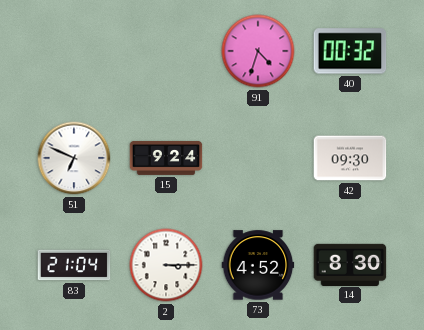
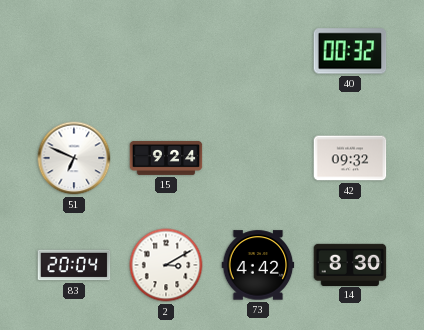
91: 4:33 -> none (258, 51)
42: 09:30 -> 09:32 (350, 158)
83: 21:04 -> 20:04 (74, 265)
2: 3:15 -> 3:10 (166, 265)
73: 4:52 -> 4:42 (258, 265)
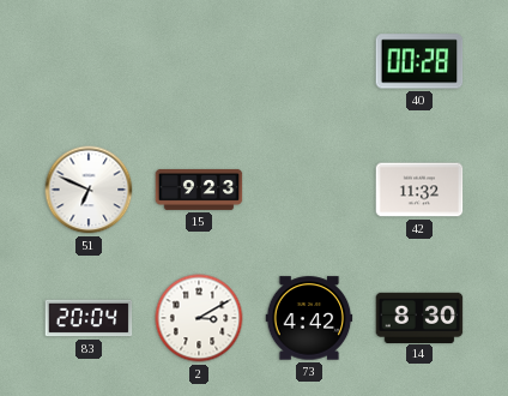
40: 00:32 -> 00:28 (419, 61)
15: 9:24 -> 9:23 (199, 190)
42: 09:32 -> 11:32 (419, 190)
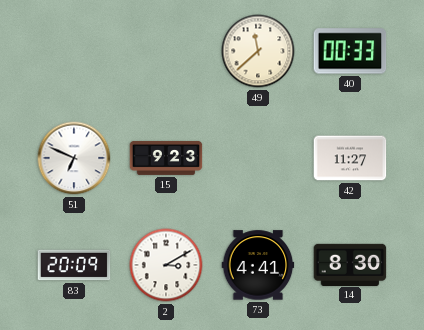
49: none -> 11:38 (258, 51)
40: 00:28 -> 00:33 (350, 51)
42: 11:32 -> 11:27 (350, 158)
83: 20:04 -> 20:09 (74, 265)
73: 4:42 -> 4:41 (258, 265)
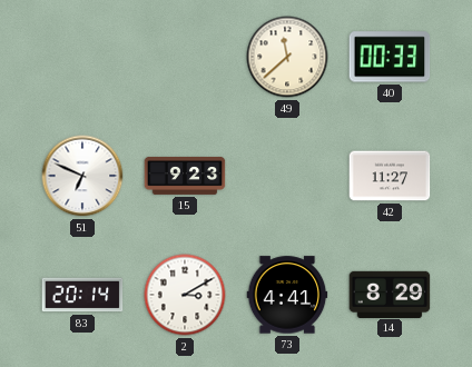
83: 20:09 -> 20:14 (82, 295)
14: 8:30 -> 8:29 (390, 294)
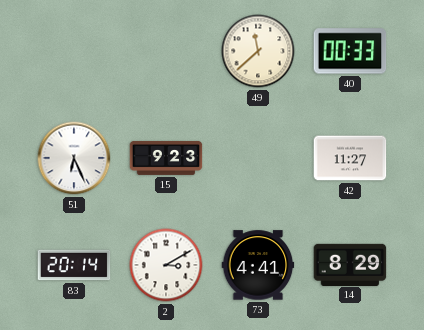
51: 6:49 -> 6:26 (74, 158)
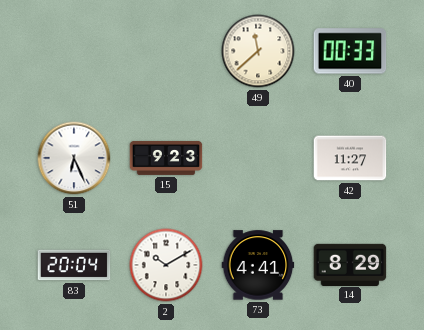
83: 20:14 -> 20:04 (74, 265)
2: 3:10 -> 10:10 (166, 265)
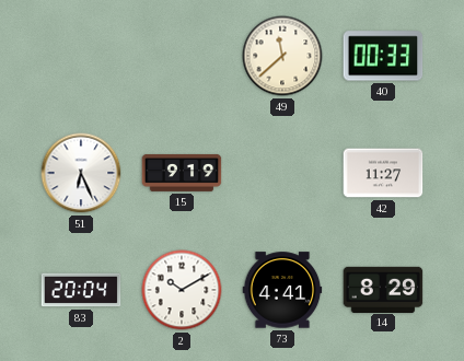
15: 9:23 -> 9:19 (182, 173)
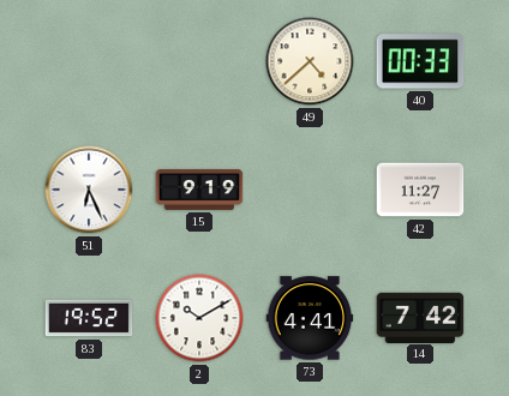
49: 11:38 -> 4:38 (310, 61)
83: 20:04 -> 19:52 (89, 318)
14: 8:29 -> 7:42 (420, 317)
